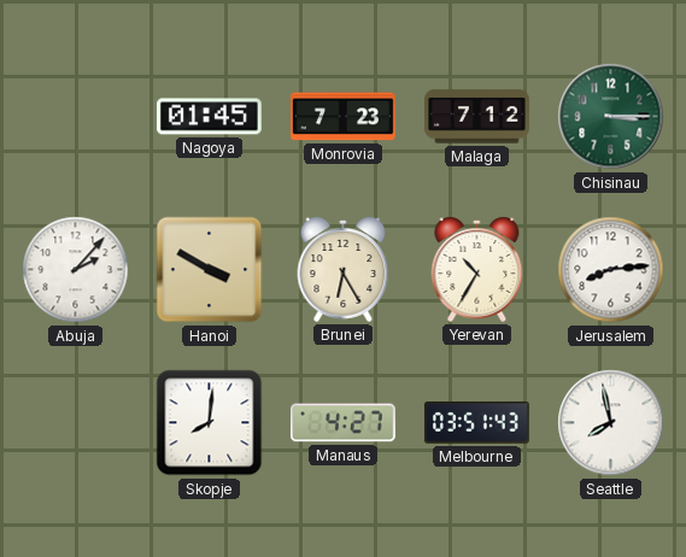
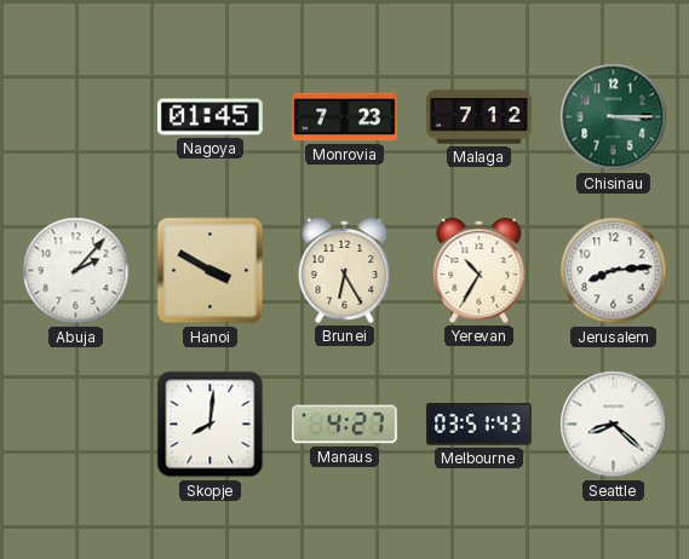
Seattle: 7:58 -> 8:22 (614, 425)
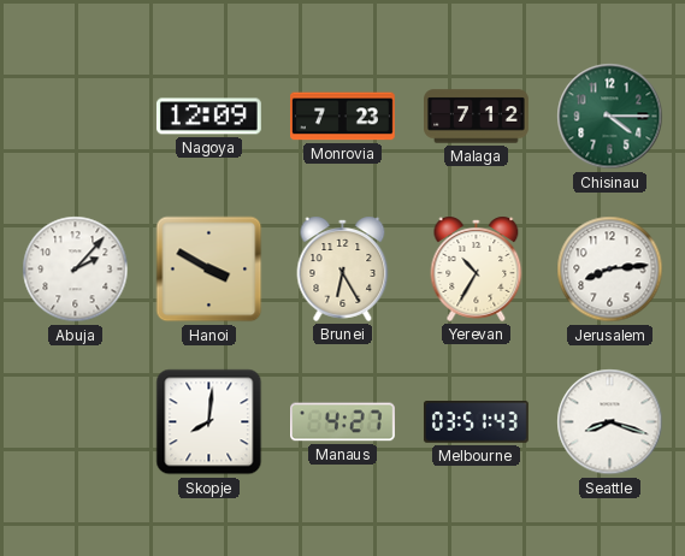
Nagoya: 01:45 -> 12:09 (208, 117)
Chisinau: 3:15 -> 4:15 (610, 117)
Seattle: 8:22 -> 8:18 (610, 422)
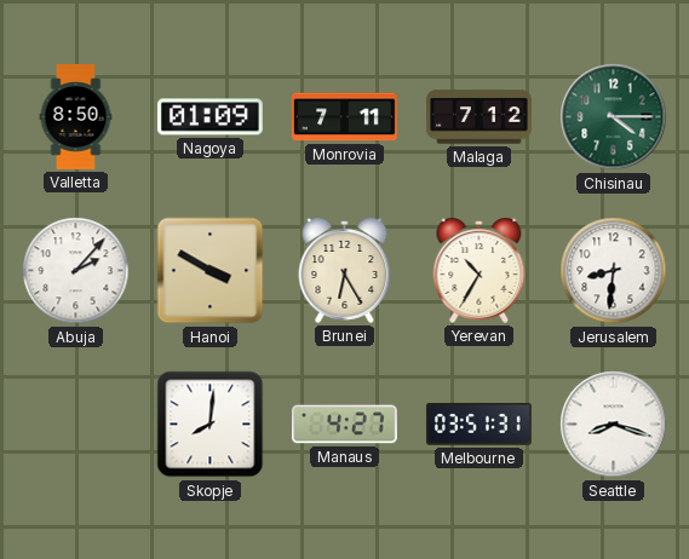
Valletta: none -> 8:50 (76, 117)
Nagoya: 12:09 -> 01:09 (209, 117)
Monrovia: 7:23 -> 7:11 (345, 117)
Jerusalem: 8:14 -> 8:31 (614, 271)
Melbourne: 03:51:43 -> 03:51:31 (478, 425)
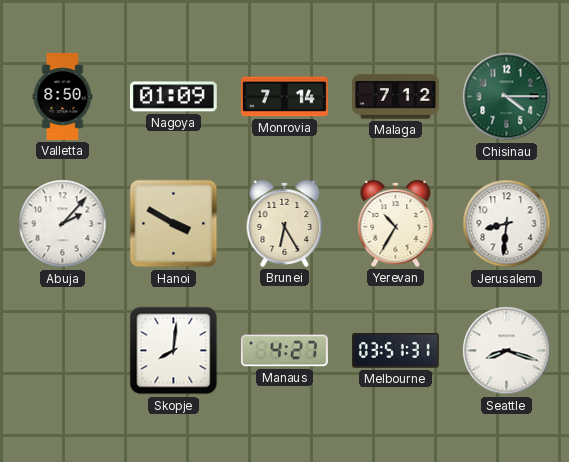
Monrovia: 7:11 -> 7:14 (285, 97)
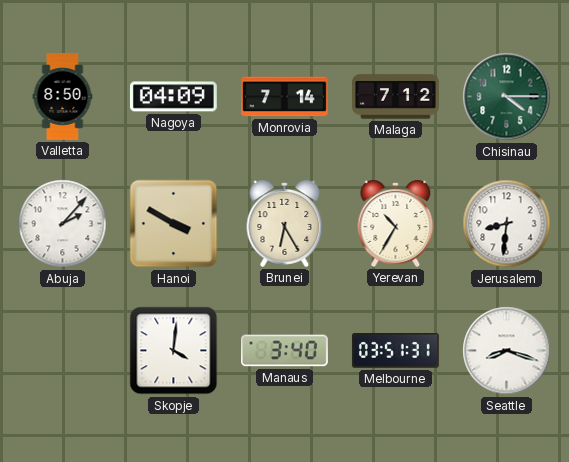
Nagoya: 01:09 -> 04:09 (173, 97)
Skopje: 8:01 -> 4:01 (174, 351)
Manaus: 4:27 -> 3:40 (285, 351)
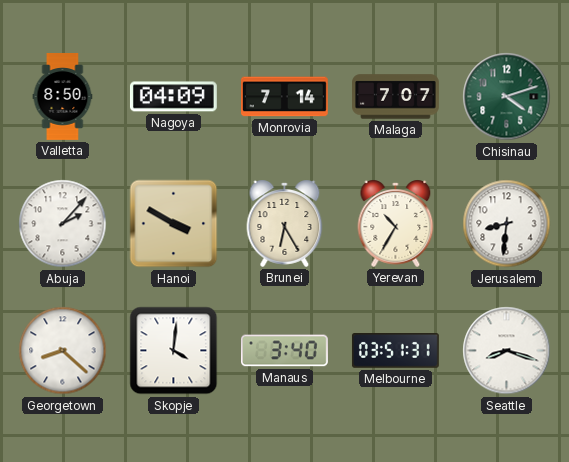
Malaga: 7:12 -> 7:07 (396, 97)
Chisinau: 4:15 -> 4:12 (507, 97)
Georgetown: none -> 8:22 (63, 351)
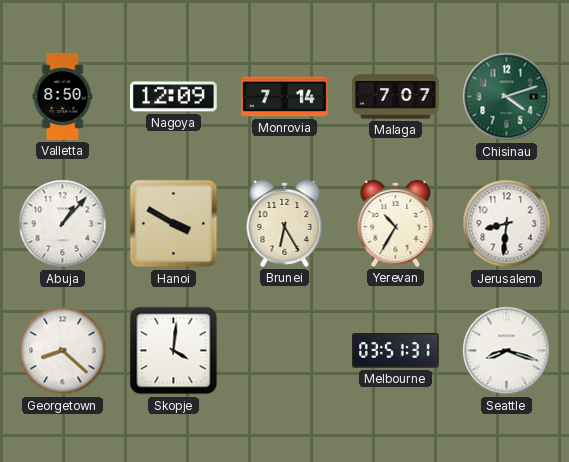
Nagoya: 04:09 -> 12:09 (173, 97)
Abuja: 2:07 -> 1:07 (63, 224)
Manaus: 3:40 -> none (285, 351)
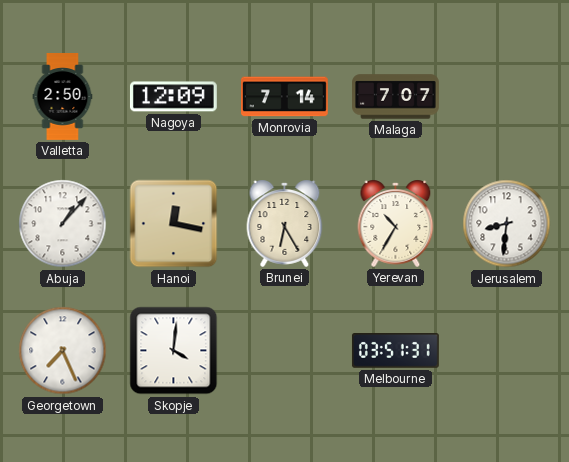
Valletta: 8:50 -> 2:50 (63, 97)
Chisinau: 4:12 -> none (507, 97)
Hanoi: 3:50 -> 12:17 (174, 224)
Georgetown: 8:22 -> 7:26 (63, 351)
Seattle: 8:18 -> none (507, 351)
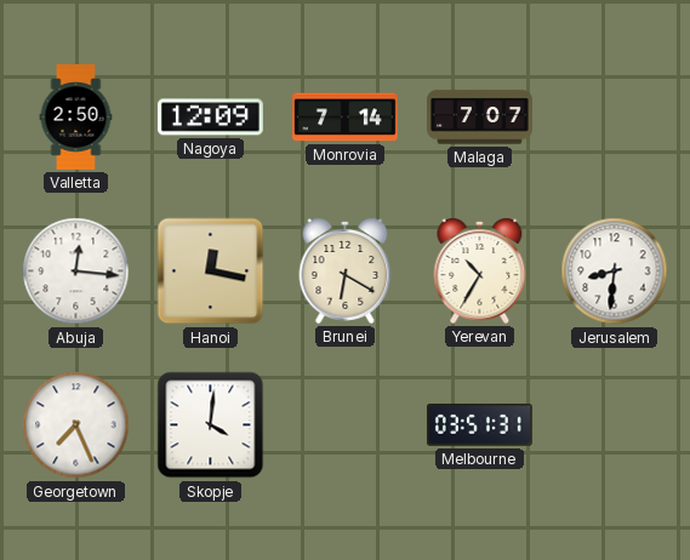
Abuja: 1:07 -> 12:16 (76, 272)
Brunei: 6:25 -> 6:20 (346, 270)
